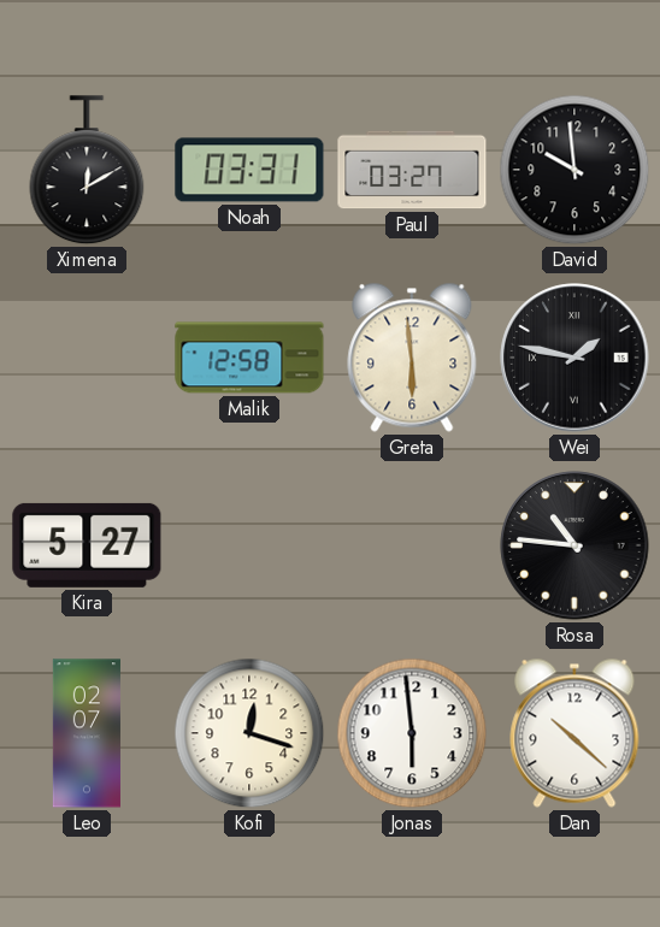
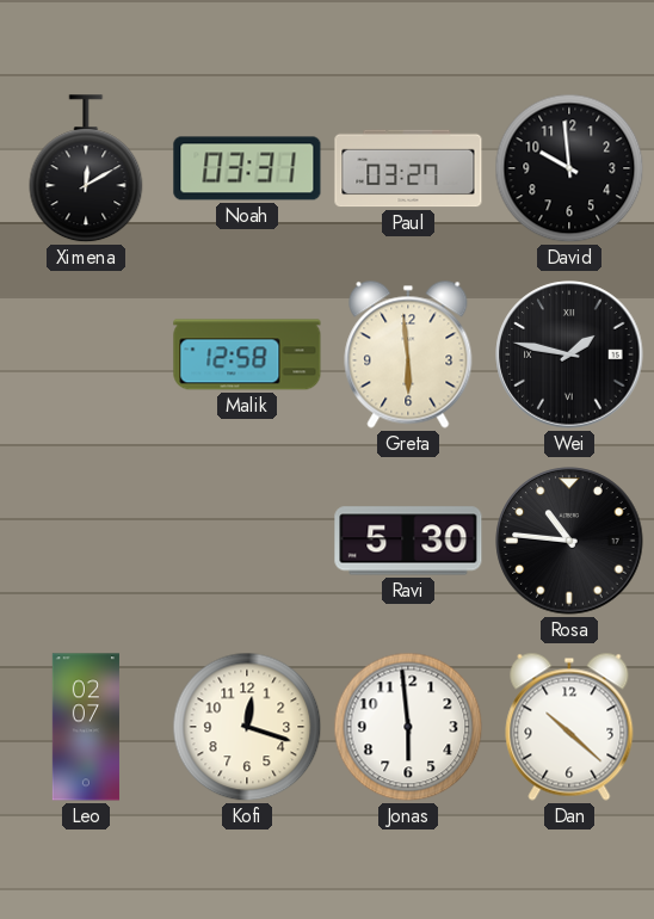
Kira: 5:27 -> none (87, 545)
Ravi: none -> 5:30 (408, 541)
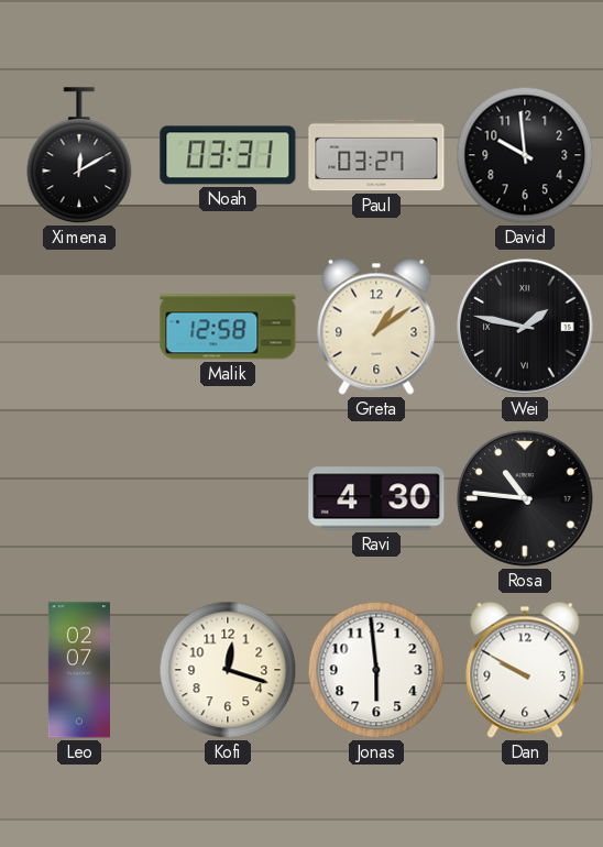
Greta: 5:59 -> 1:09 (376, 327)
Ravi: 5:30 -> 4:30 (376, 498)
Dan: 10:22 -> 9:50 (525, 670)
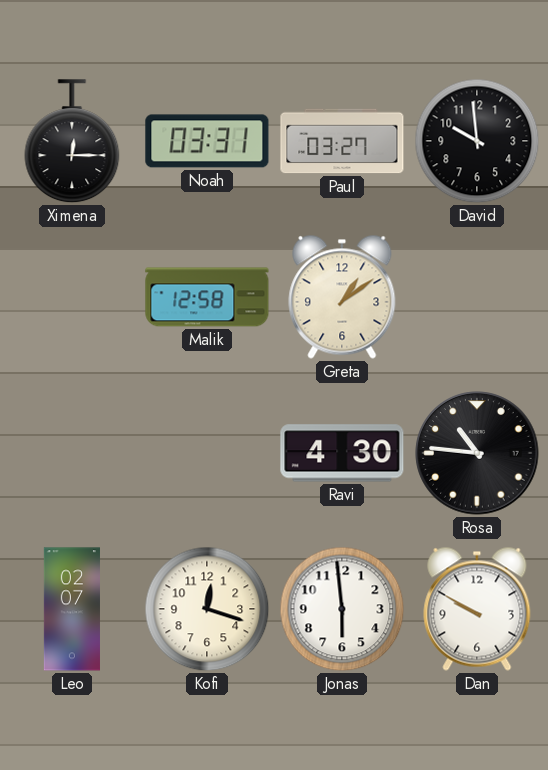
Ximena: 12:10 -> 12:15 (72, 142)
Wei: 1:47 -> none (525, 327)
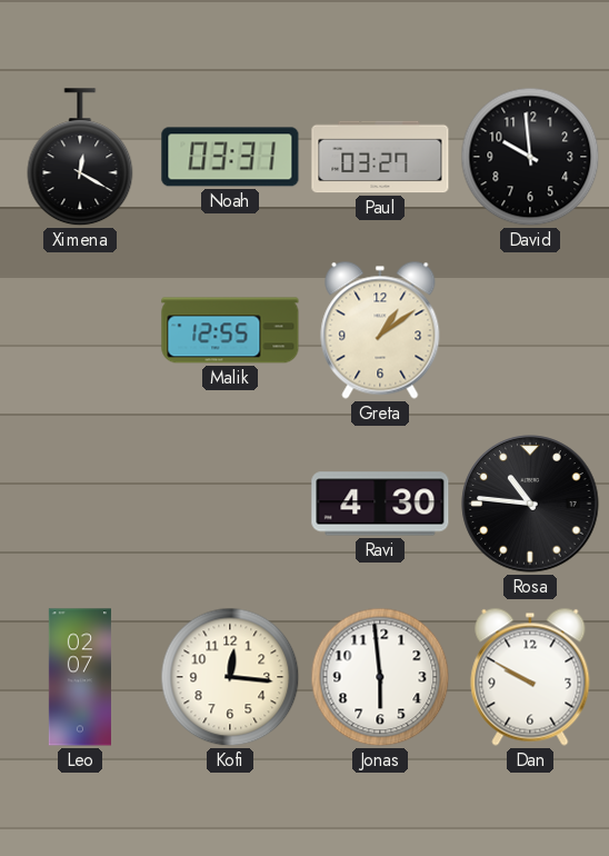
Ximena: 12:15 -> 12:20 (80, 158)
Malik: 12:58 -> 12:55 (230, 330)
Kofi: 12:18 -> 12:16 (230, 677)
